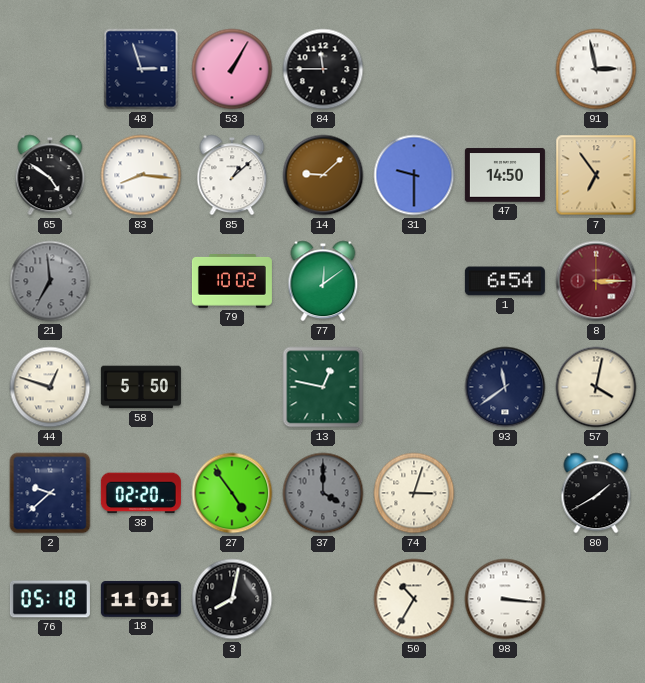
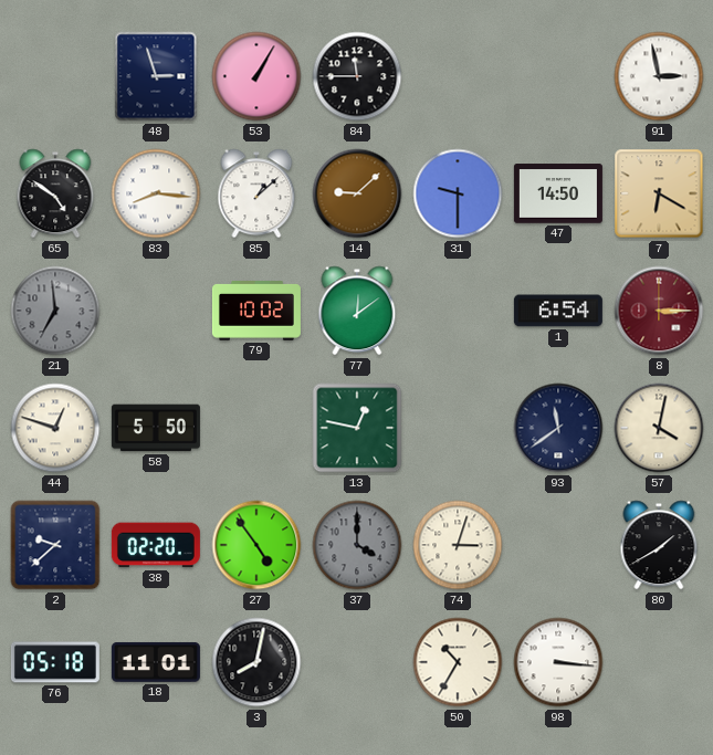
7: 6:54 -> 6:20 (659, 193)
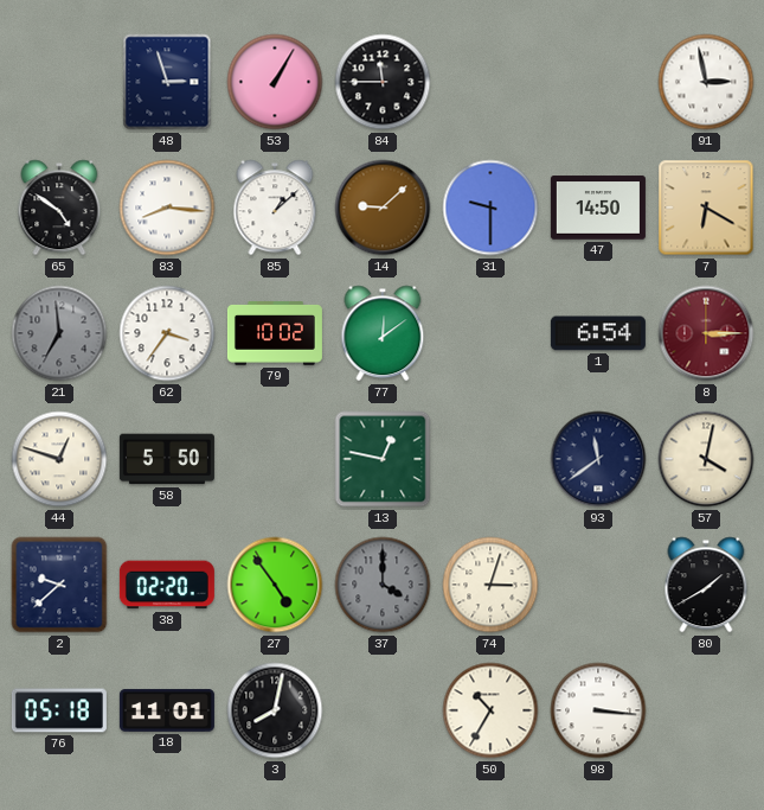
62: none -> 3:36 (167, 333)
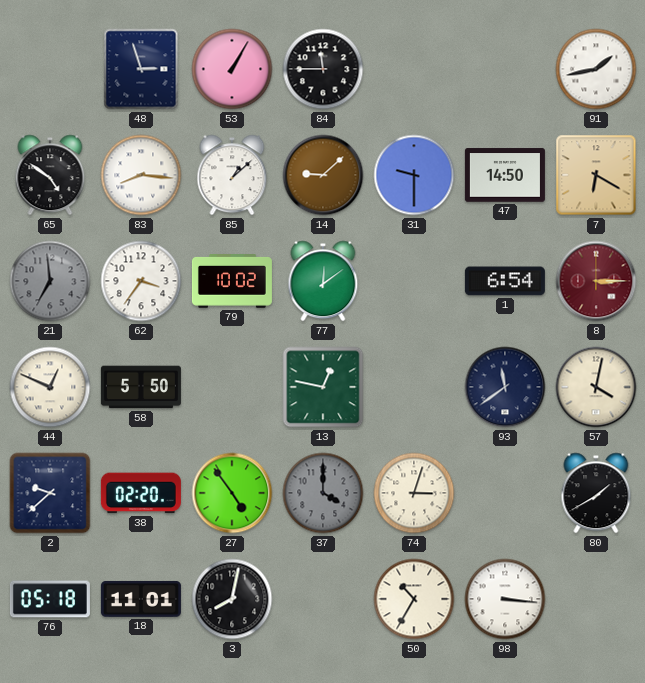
91: 2:58 -> 1:43 (596, 69)
44: 12:48 -> 12:49 (50, 387)
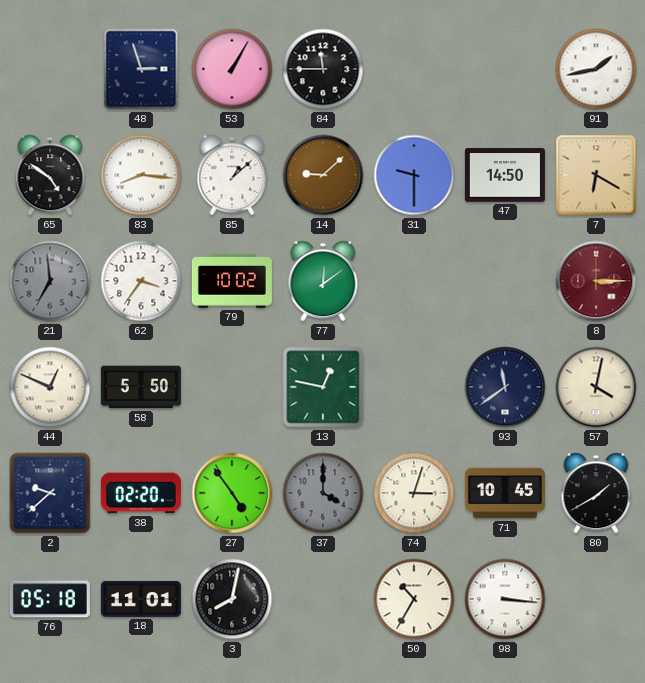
1: 6:54 -> none (505, 281)
71: none -> 10:45 (505, 493)
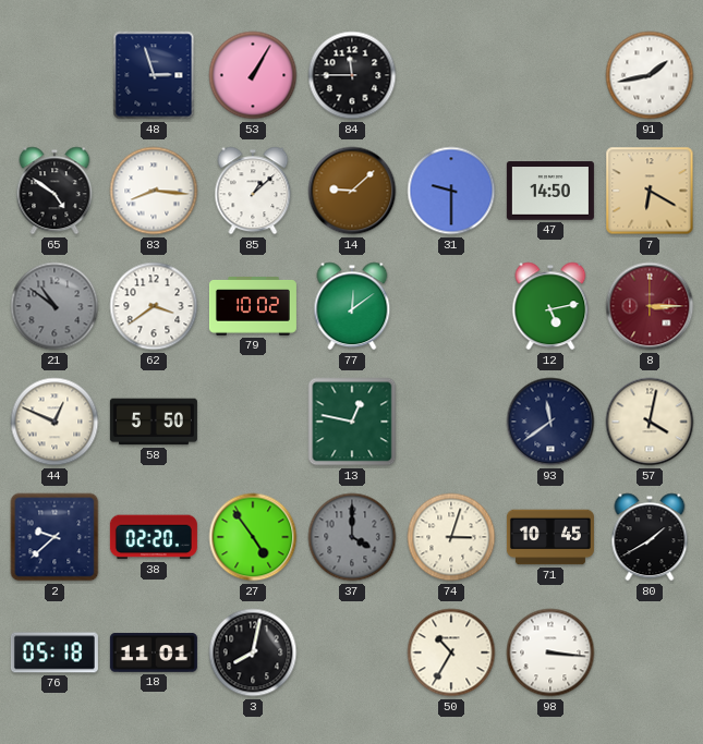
21: 6:59 -> 10:51 (54, 306)
62: 3:36 -> 3:39 (154, 306)
12: none -> 5:13 (550, 306)
